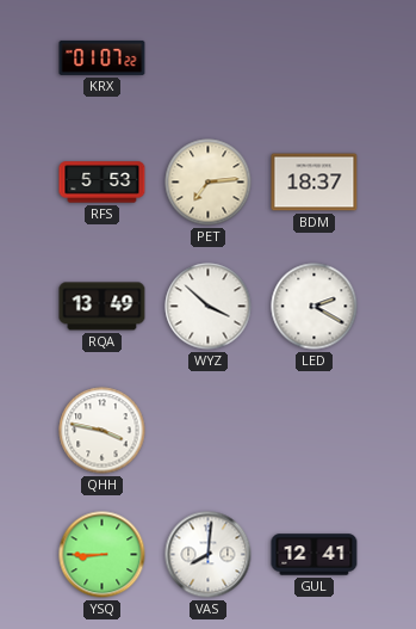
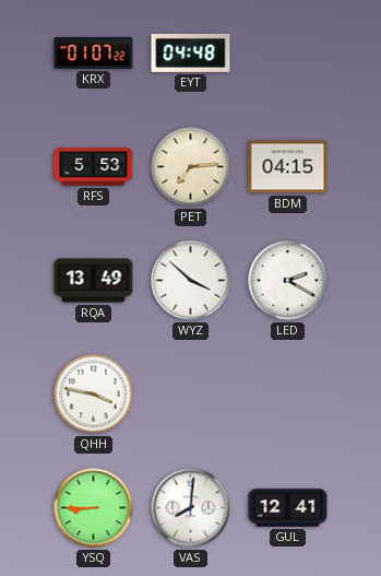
EYT: none -> 04:48 (191, 52)
BDM: 18:37 -> 04:15 (288, 167)
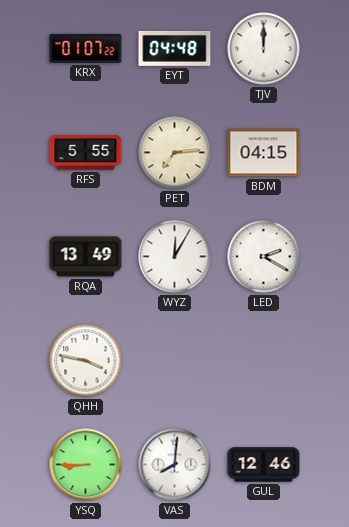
TJV: none -> 12:00 (264, 49)
RFS: 5:53 -> 5:55 (86, 153)
WYZ: 3:52 -> 12:05 (175, 257)
GUL: 12:41 -> 12:46 (264, 465)
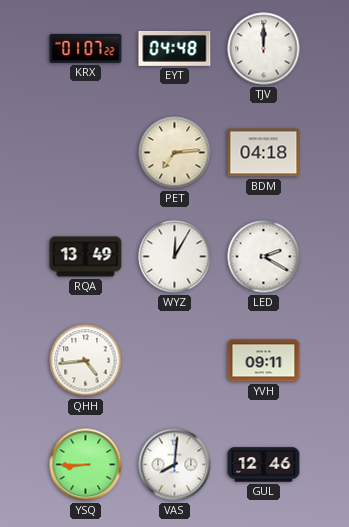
RFS: 5:55 -> none (86, 153)
BDM: 04:15 -> 04:18 (264, 153)
QHH: 3:47 -> 4:44 (86, 361)
YVH: none -> 09:11 (264, 361)
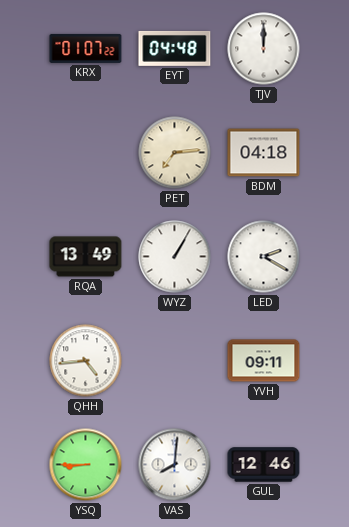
WYZ: 12:05 -> 1:05 (175, 257)
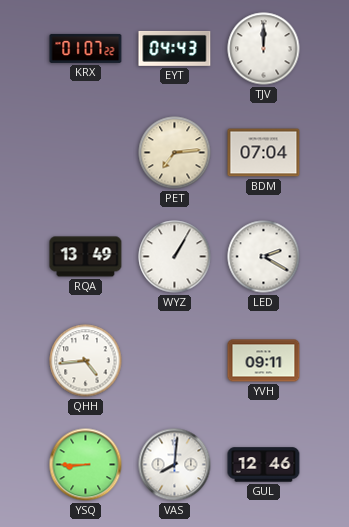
EYT: 04:48 -> 04:43 (175, 48)
BDM: 04:18 -> 07:04 (264, 153)
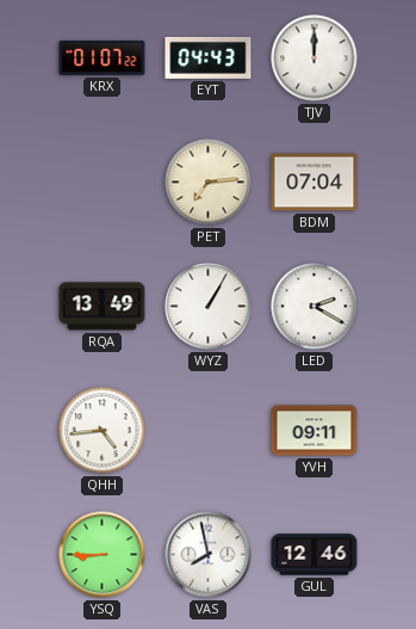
VAS: 8:01 -> 7:58 (209, 555)
